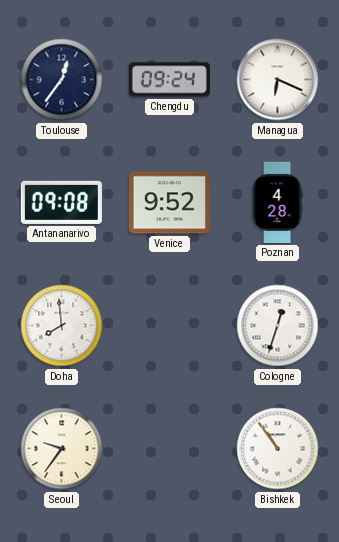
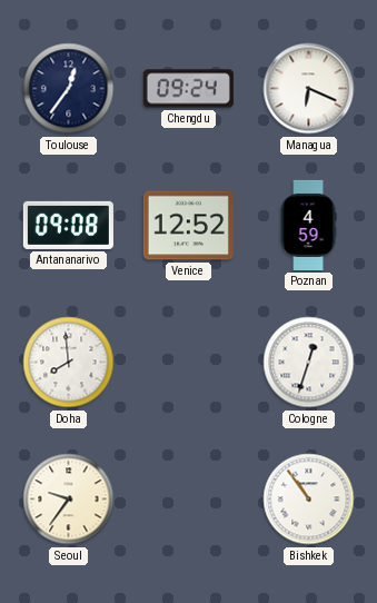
Venice: 9:52 -> 12:52 (188, 226)
Poznan: 4:28 -> 4:59 (308, 225)
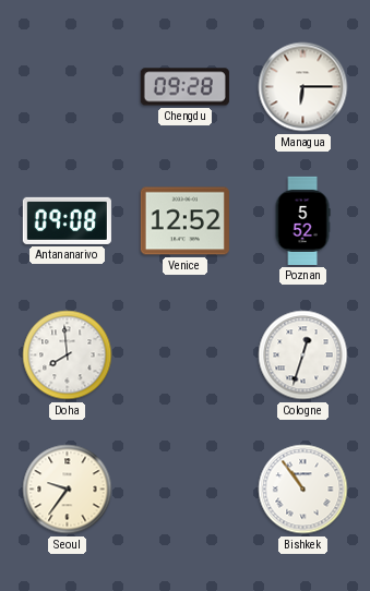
Toulouse: 12:36 -> none (69, 89)
Chengdu: 09:24 -> 09:28 (184, 87)
Managua: 6:19 -> 6:15 (303, 87)
Poznan: 4:59 -> 5:52 (302, 220)
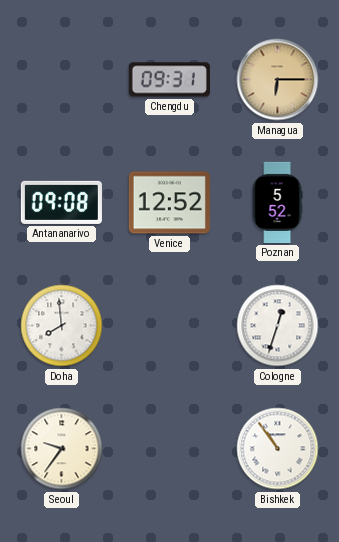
Chengdu: 09:28 -> 09:31 (169, 80)
Managua dial: white -> champagne (278, 80)
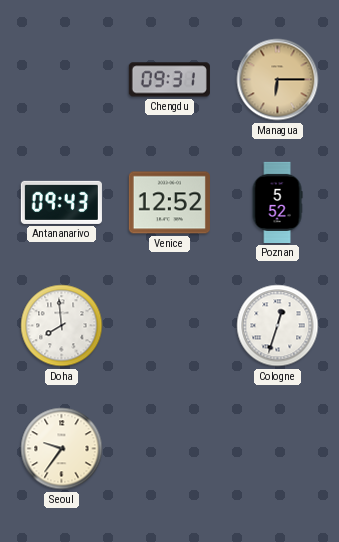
Antananarivo: 09:08 -> 09:43 (61, 202)
Bishkek: 10:54 -> none (278, 449)
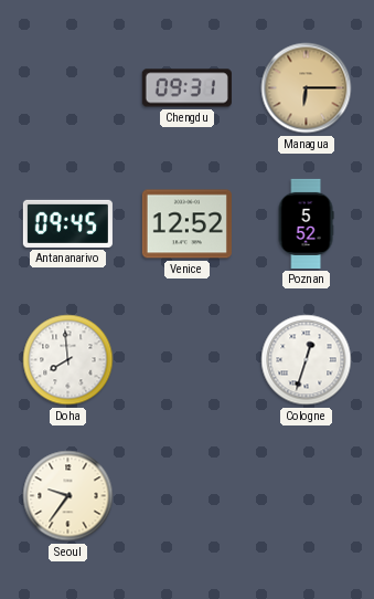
Antananarivo: 09:43 -> 09:45 (67, 223)
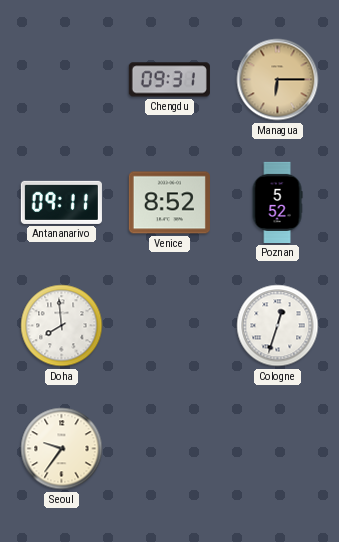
Antananarivo: 09:45 -> 09:11 (61, 202)
Venice: 12:52 -> 8:52 (169, 203)
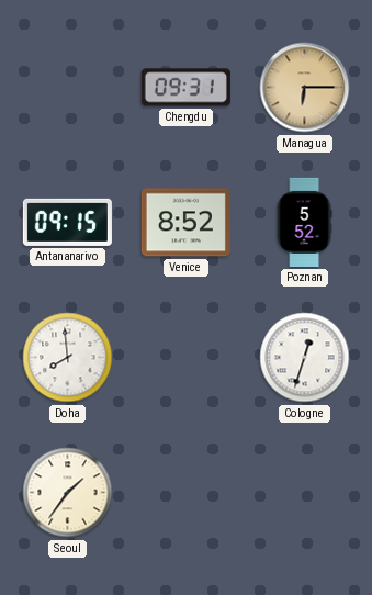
Antananarivo: 09:11 -> 09:15 (67, 222)
Seoul: 9:36 -> 1:36 (68, 493)
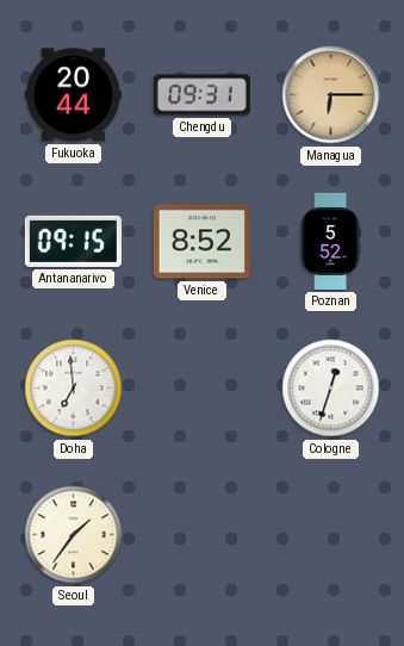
Fukuoka: none -> 20:44 (73, 95)
Doha: 7:59 -> 6:59 (74, 389)
